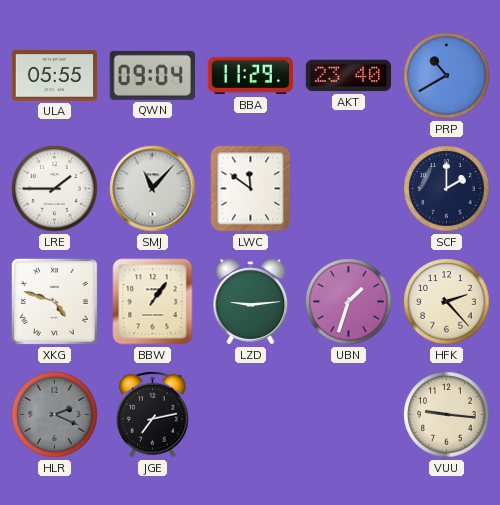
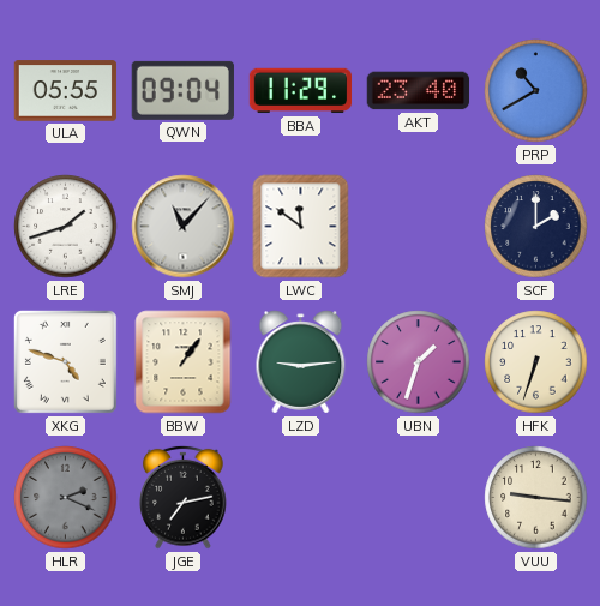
LRE: 1:45 -> 1:42 (66, 227)
HFK: 2:23 -> 6:33 (536, 362)
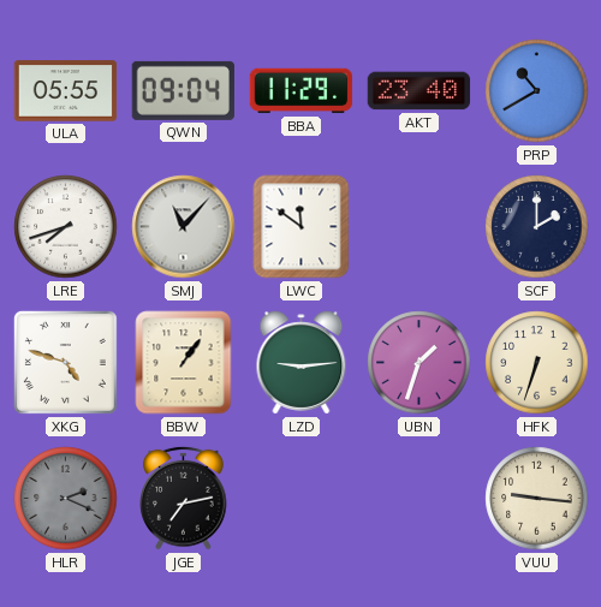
LRE: 1:42 -> 7:42 (66, 227)
